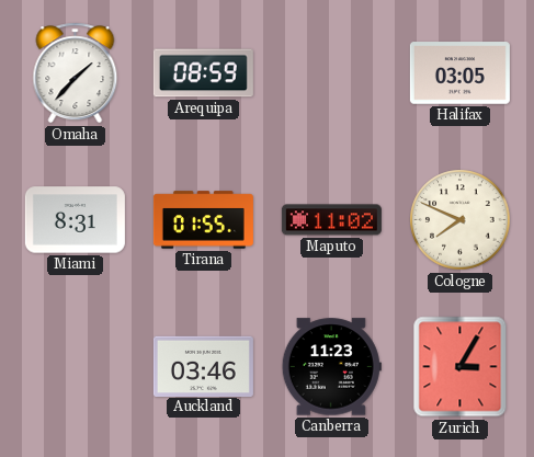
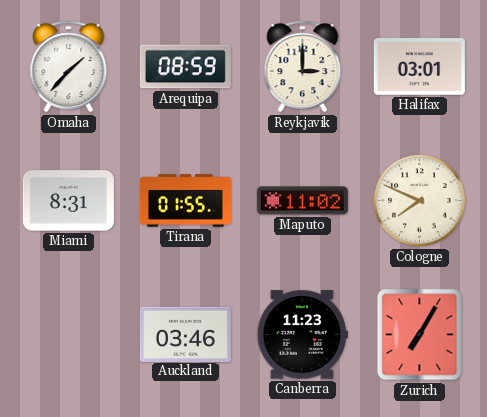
Reykjavik: none -> 3:00 (303, 67)
Halifax: 03:05 -> 03:01 (419, 67)
Zurich: 3:05 -> 7:05 (420, 335)
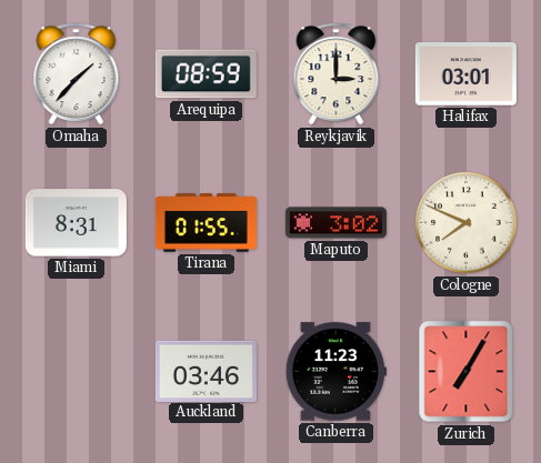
Maputo: 11:02 -> 3:02 (335, 223)
